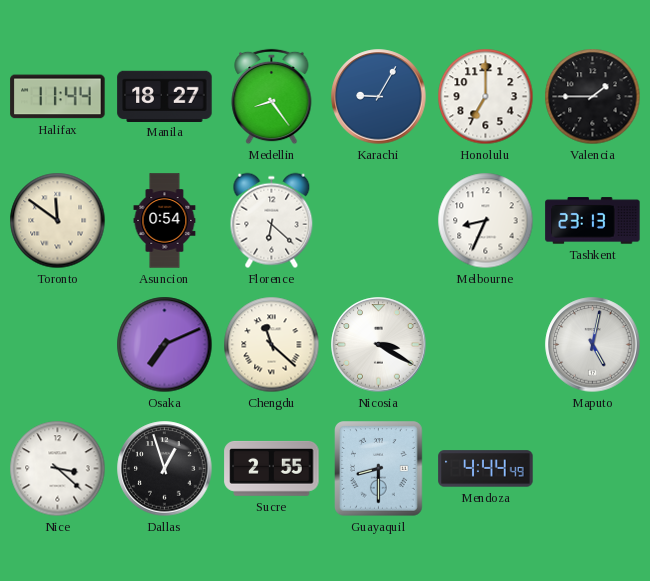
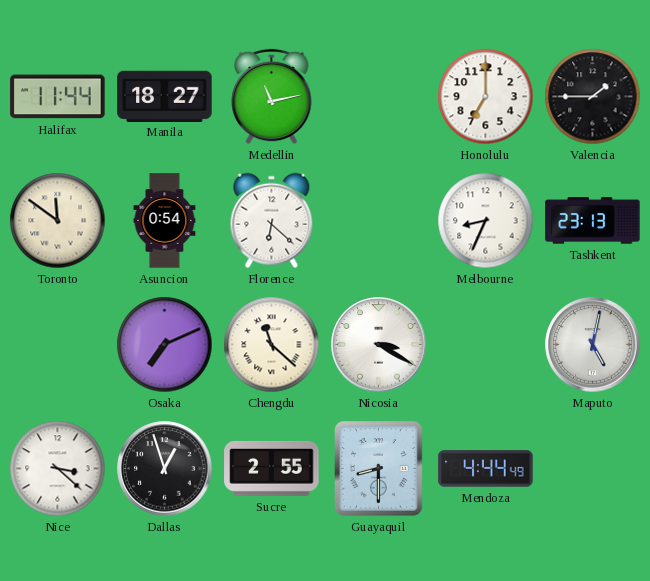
Medellin: 8:24 -> 11:13 (272, 97)
Karachi: 9:05 -> none (379, 97)
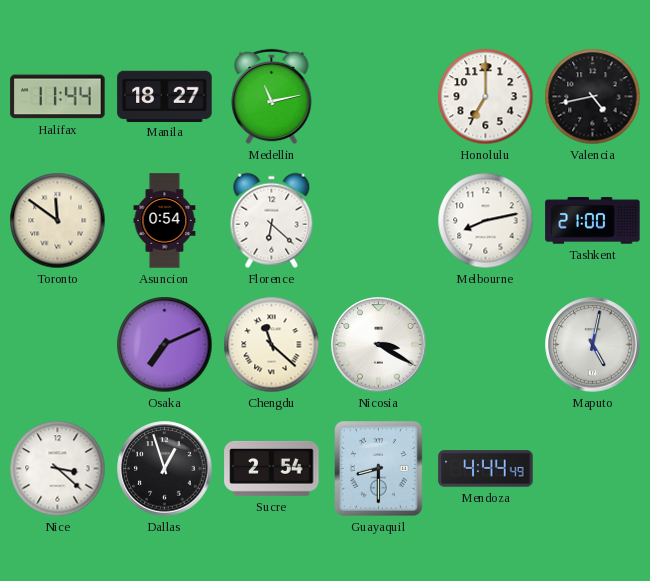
Valencia: 1:45 -> 4:43 (593, 97)
Melbourne: 8:34 -> 8:13 (486, 221)
Tashkent: 23:13 -> 21:00 (593, 221)
Sucre: 2:55 -> 2:54 (272, 468)
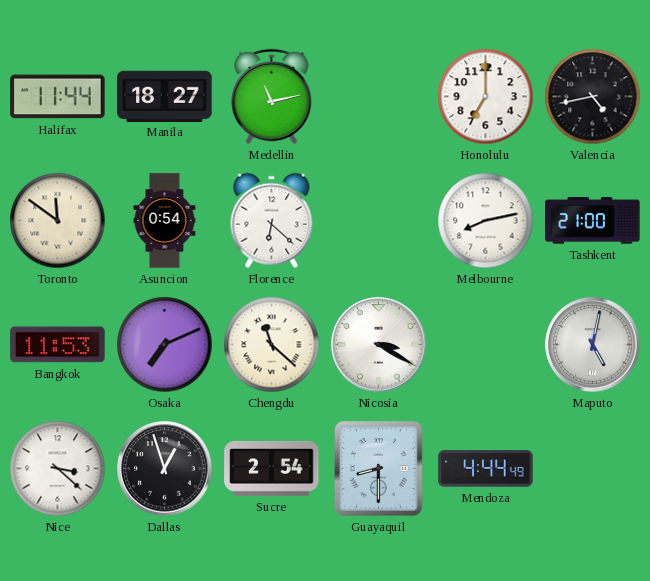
Bangkok: none -> 11:53 (58, 345)
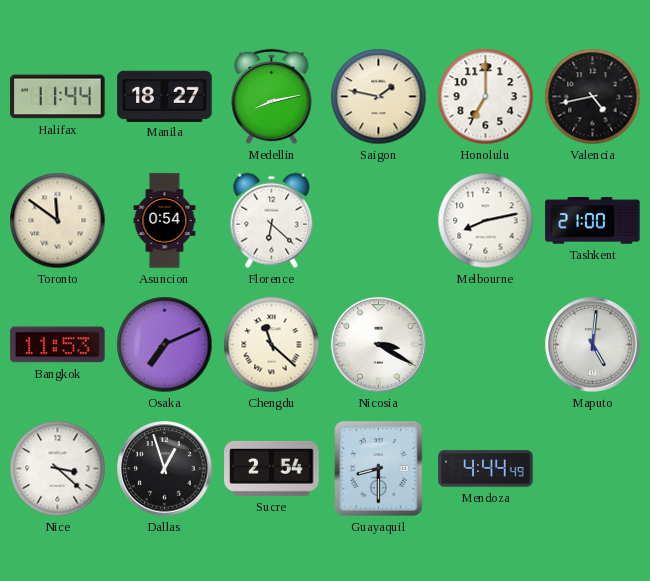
Medellin: 11:13 -> 8:13 (272, 97)
Saigon: none -> 1:47 (379, 97)
Maputo: 5:02 -> 5:01 (593, 345)
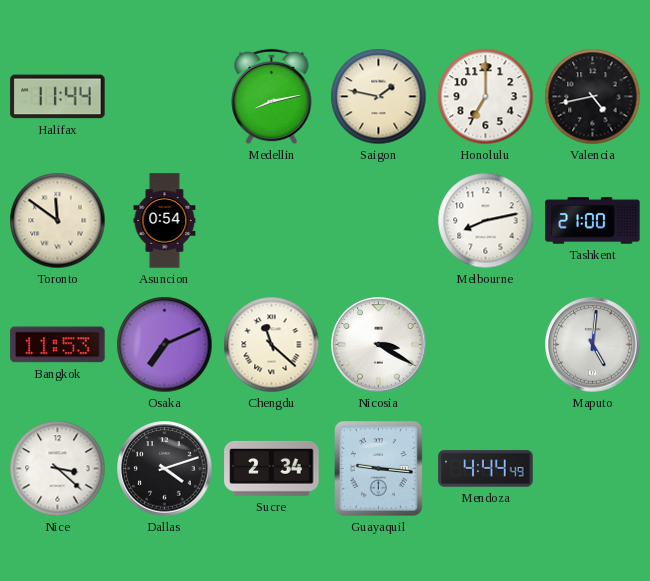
Manila: 18:27 -> none (165, 96)
Florence: 6:22 -> none (272, 221)
Dallas: 12:57 -> 4:12 (165, 469)
Sucre: 2:54 -> 2:34 (272, 468)
Guayaquil: 8:30 -> 9:16 (379, 469)
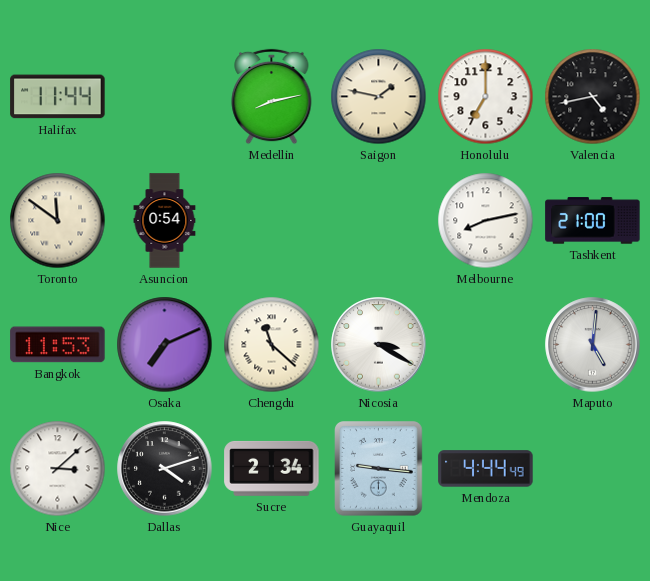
Nice: 3:22 -> 3:08 (58, 469)
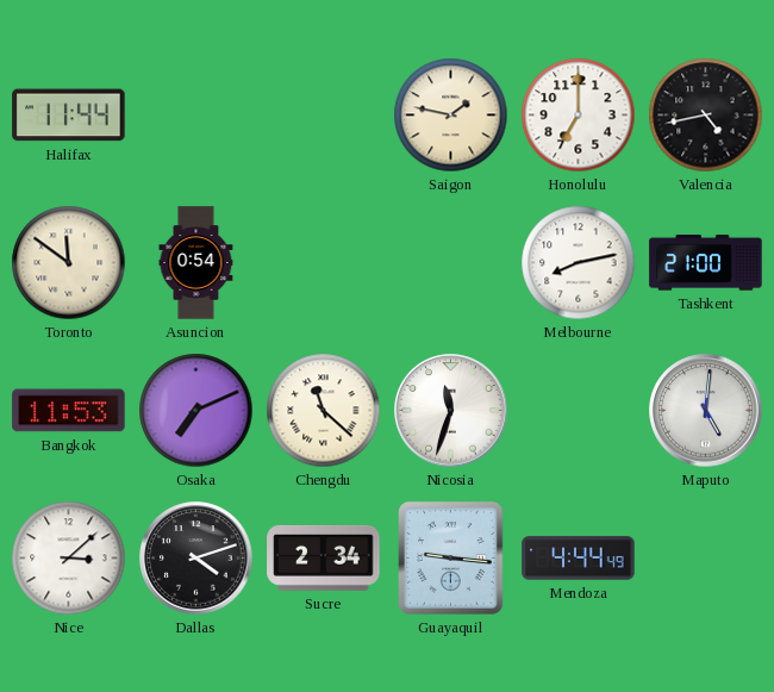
Medellin: 8:13 -> none (272, 97)
Nicosia: 3:20 -> 11:33 (451, 411)
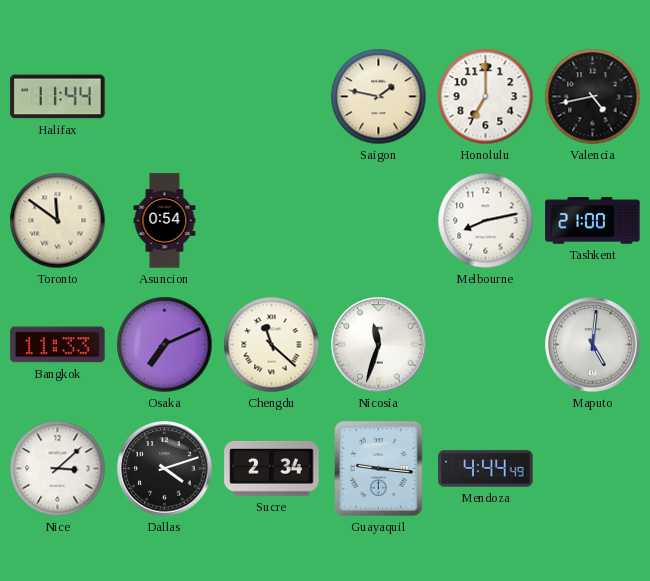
Bangkok: 11:53 -> 11:33 (58, 345)
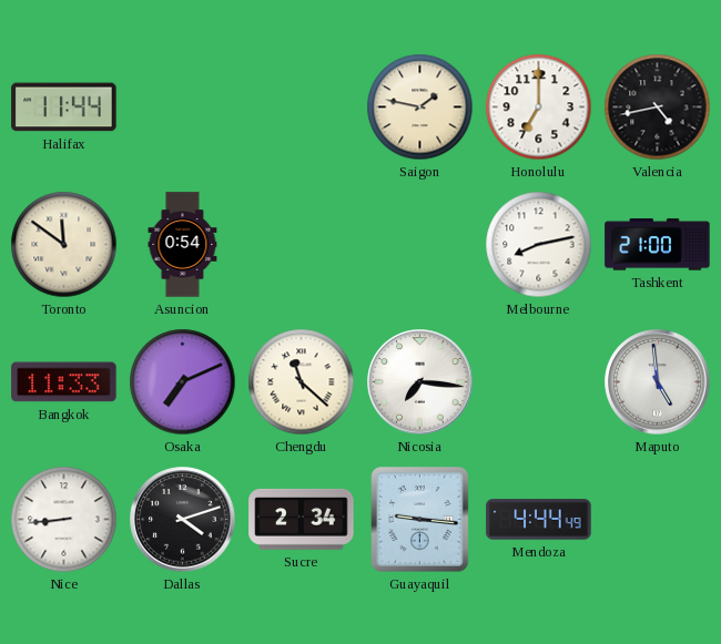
Nicosia: 11:33 -> 7:16 (420, 382)
Maputo: 5:01 -> 4:59 (658, 382)
Nice: 3:08 -> 8:44 (64, 520)
